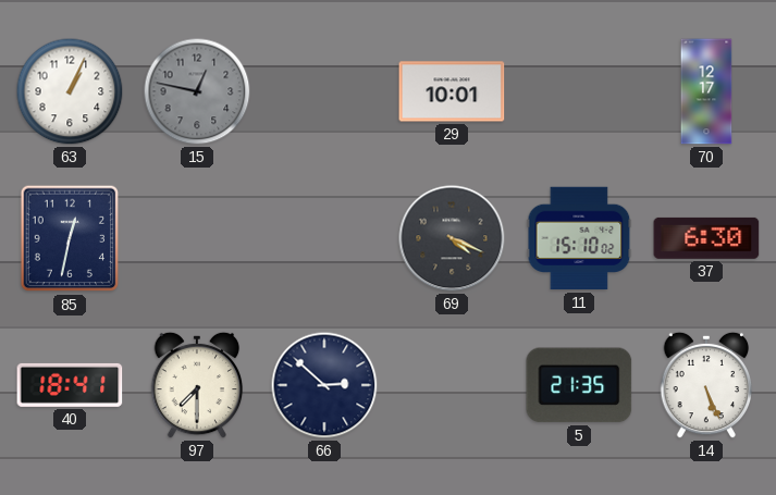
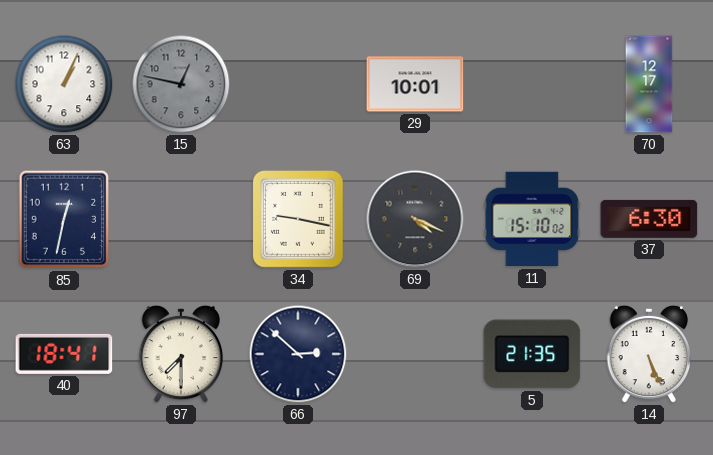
34: none -> 9:17 (298, 220)
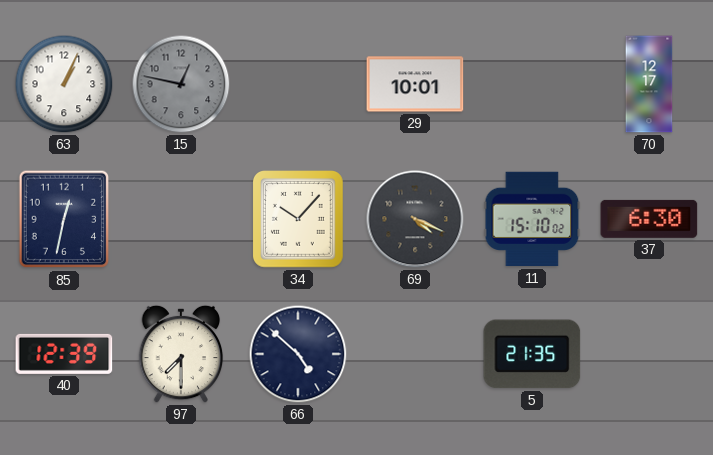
34: 9:17 -> 10:07 (298, 220)
40: 18:41 -> 12:39 (64, 354)
66: 2:52 -> 4:52 (298, 354)
14: 5:26 -> none (649, 354)
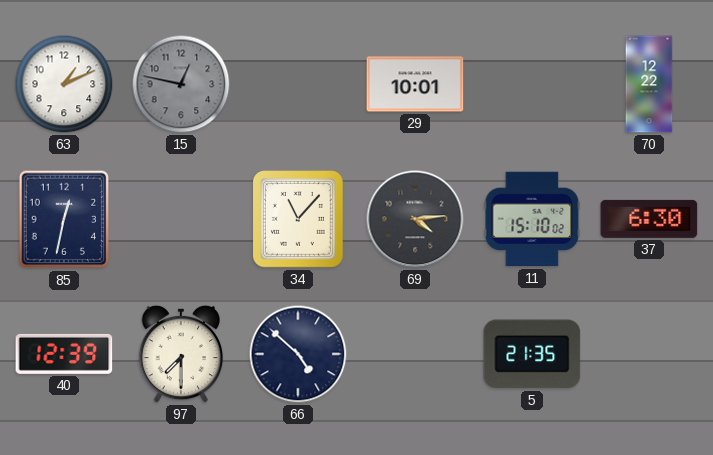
63: 1:04 -> 1:11 (64, 84)
70: 12:17 -> 12:22 (649, 84)
34: 10:07 -> 11:07 (298, 220)
69: 4:19 -> 4:14 (415, 219)
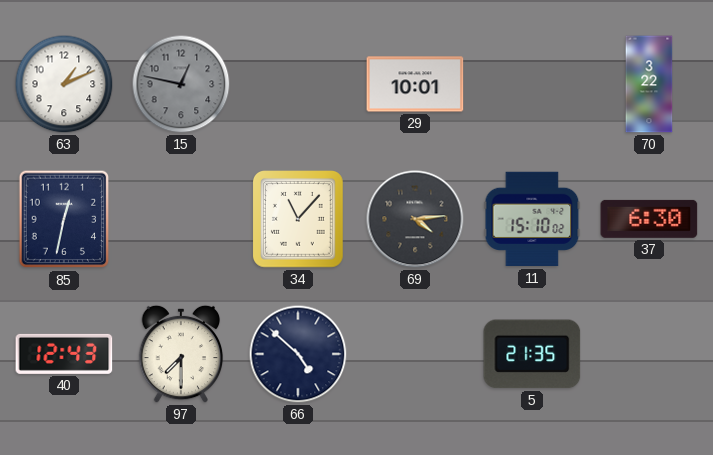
70: 12:22 -> 3:22 (649, 84)
40: 12:39 -> 12:43 (64, 354)
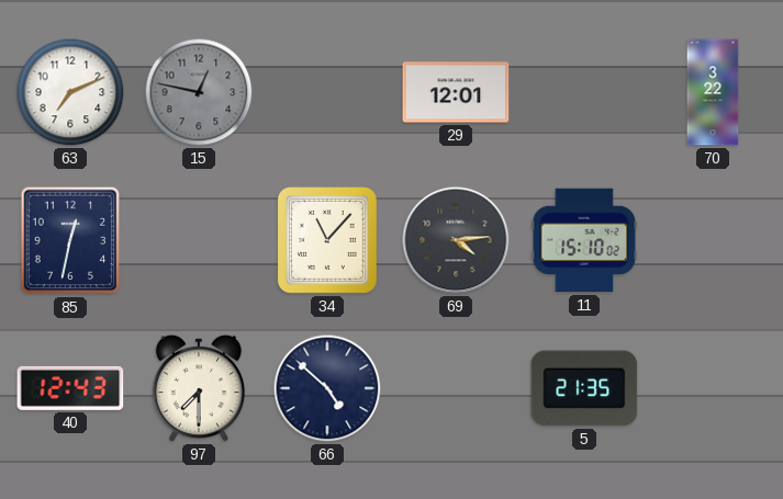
63: 1:11 -> 7:11 (70, 92)
29: 10:01 -> 12:01 (456, 92)
37: 6:30 -> none (649, 219)
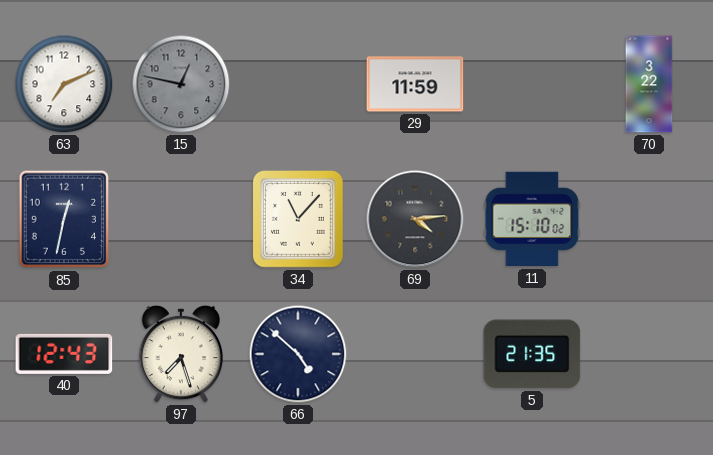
29: 12:01 -> 11:59 (415, 84)
97: 7:30 -> 7:27 (181, 354)
